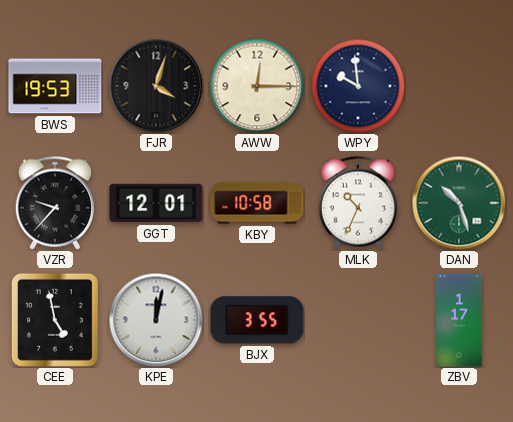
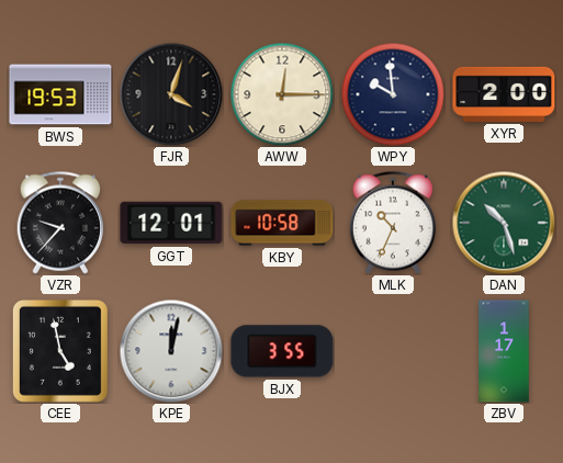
XYR: none -> 2:00 (504, 94)
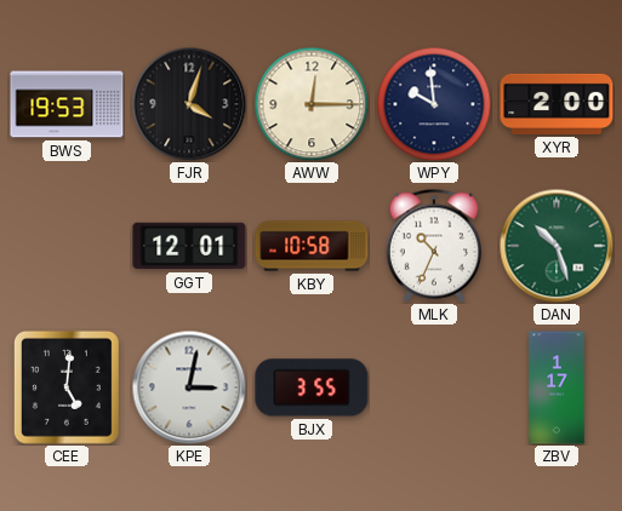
VZR: 9:37 -> none (59, 223)
CEE: 4:58 -> 5:01 (67, 387)
KPE: 12:02 -> 3:02 (189, 387)
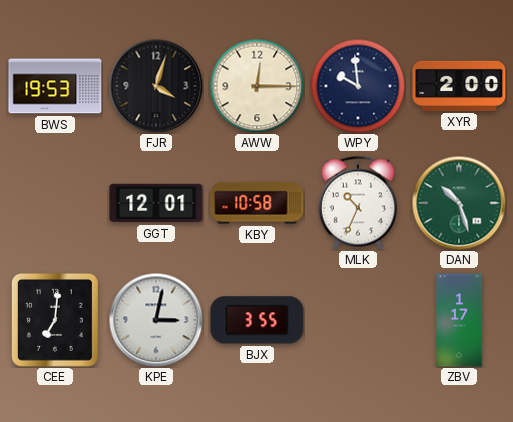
CEE: 5:01 -> 7:01 (55, 320)
